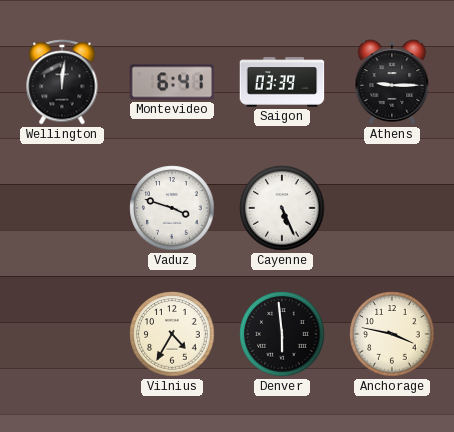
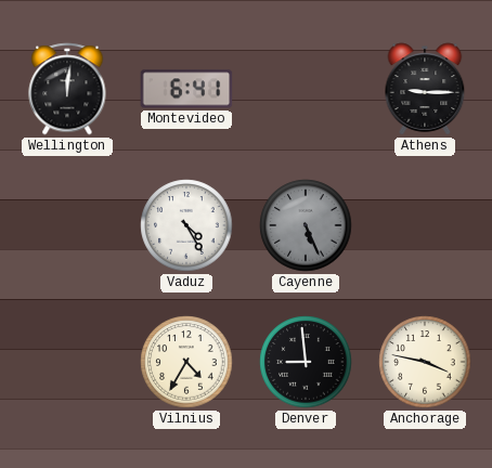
Saigon: 03:39 -> none (282, 82)
Vaduz: 3:48 -> 4:25 (186, 225)
Cayenne dial: white -> grey (306, 225)
Denver: 5:59 -> 8:59 (306, 362)
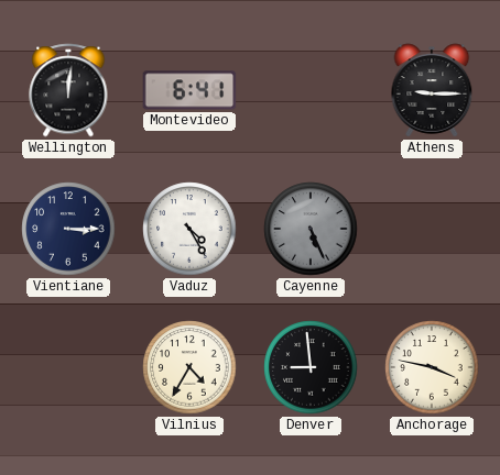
Vientiane: none -> 3:15 (68, 229)
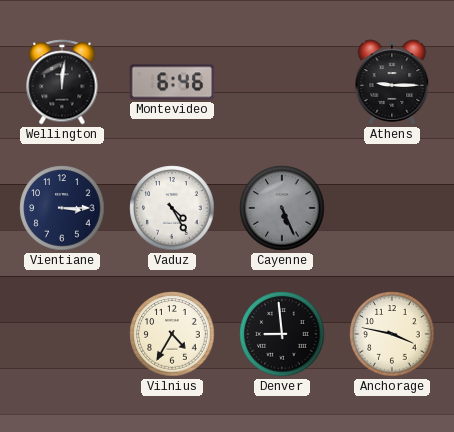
Montevideo: 6:41 -> 6:46 (172, 82)
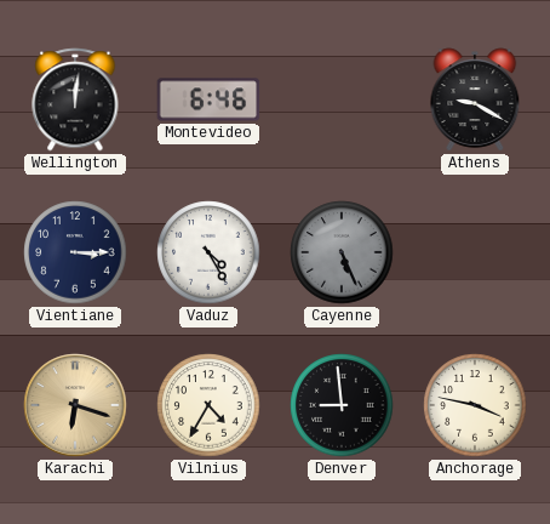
Athens: 9:15 -> 9:20 (475, 99)
Karachi: none -> 6:18 (75, 405)
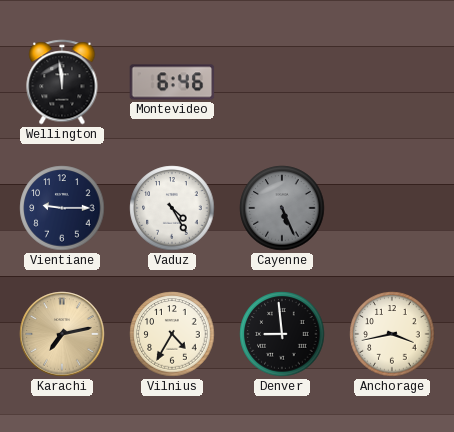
Wellington: 12:01 -> 11:59 (62, 82)
Athens: 9:20 -> none (475, 99)
Vientiane: 3:15 -> 9:15 (62, 208)
Karachi: 6:18 -> 7:13 (62, 334)
Anchorage: 3:47 -> 3:43 (392, 334)
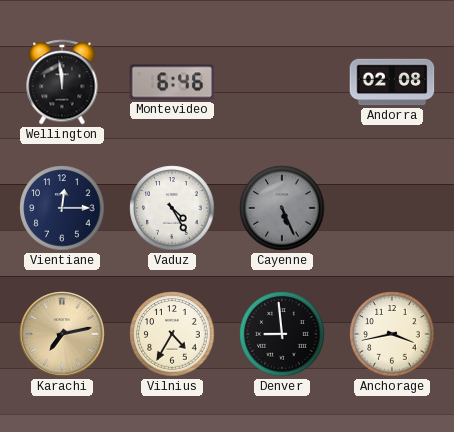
Andorra: none -> 02:08 (392, 82)
Vientiane: 9:15 -> 12:15 (62, 208)
